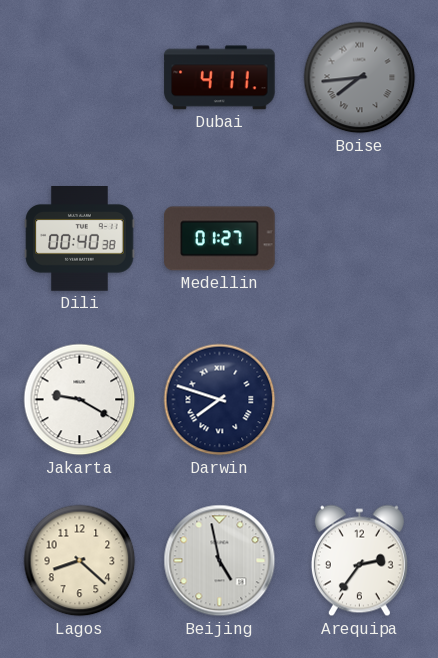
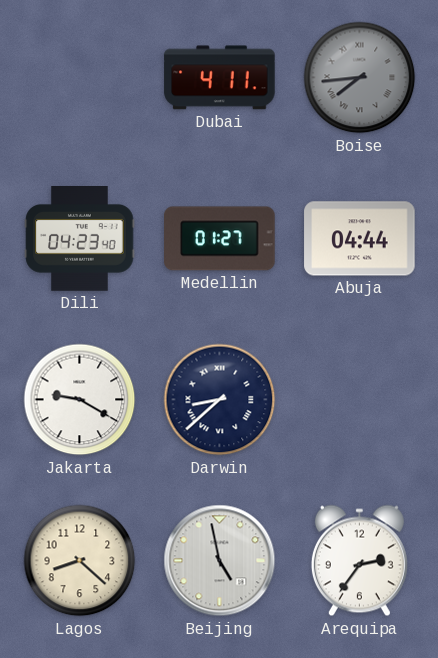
Dili: 00:40 -> 04:23 (80, 239)
Abuja: none -> 04:44 (360, 239)
Darwin: 7:48 -> 8:38 (220, 400)
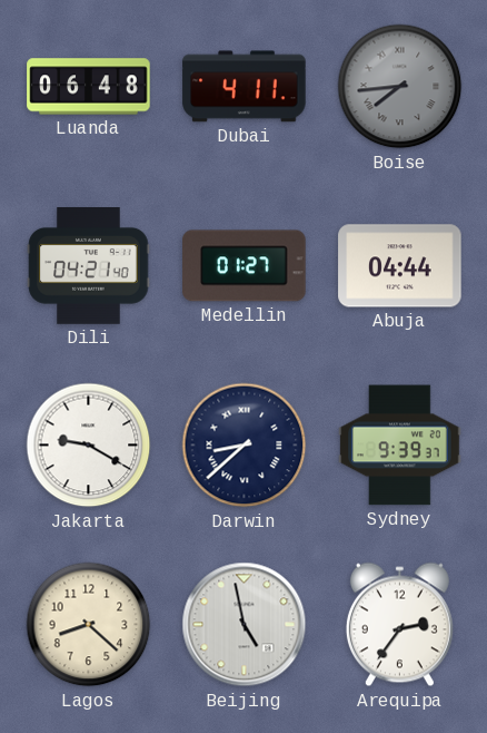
Luanda: none -> 06:48 (89, 87)
Dili: 04:23 -> 04:21 (89, 266)
Sydney: none -> 9:39 (400, 446)
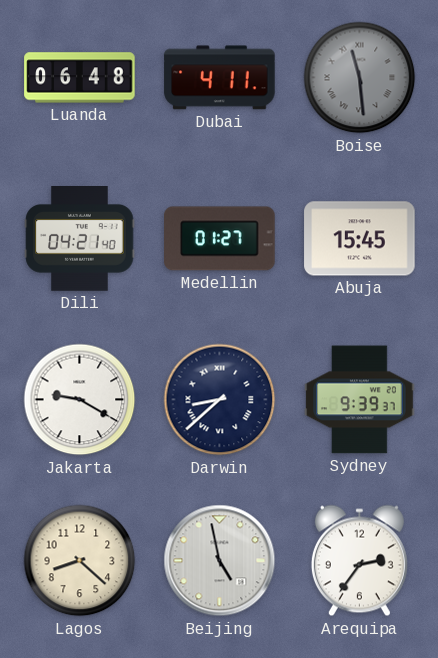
Boise: 7:44 -> 11:29 (360, 78)
Abuja: 04:44 -> 15:45 (360, 239)
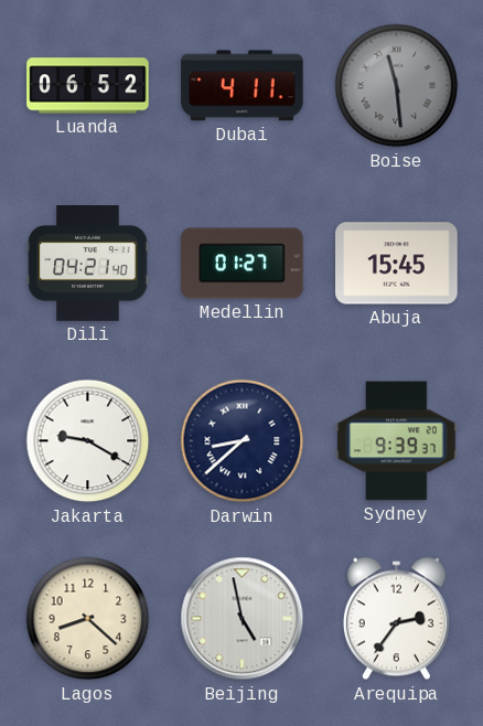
Luanda: 06:48 -> 06:52 (88, 86)
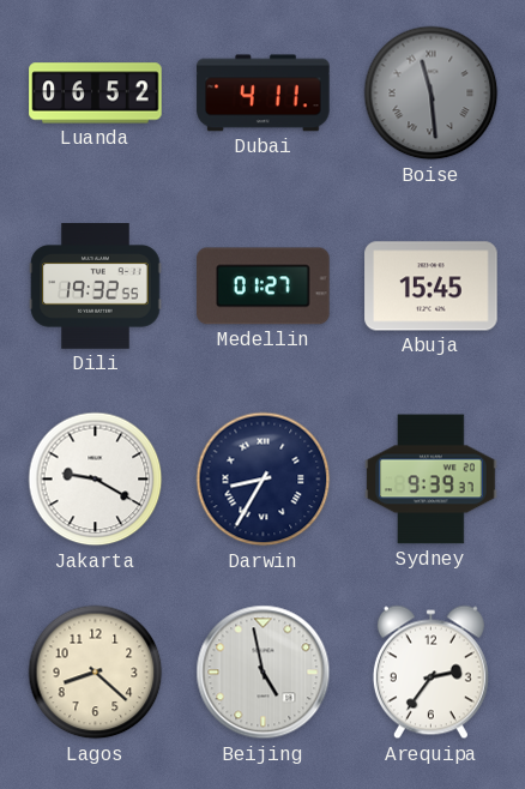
Dili: 04:21 -> 19:32 (96, 287)
Darwin: 8:38 -> 8:35 (264, 480)
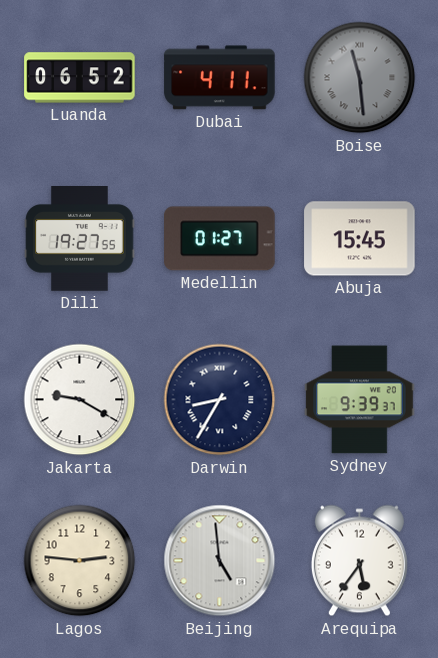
Dili: 19:32 -> 19:27 (80, 239)
Lagos: 8:22 -> 2:46 (80, 561)
Beijing: 4:58 -> 4:59 (220, 561)
Arequipa: 2:36 -> 5:36 (359, 561)
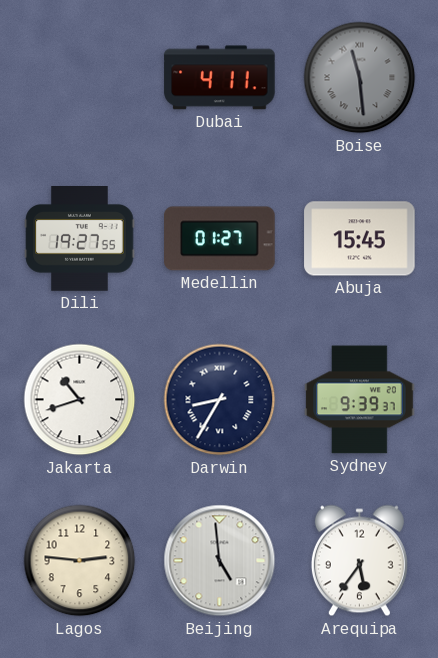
Luanda: 06:52 -> none (80, 78)
Jakarta: 9:20 -> 10:42 (80, 400)
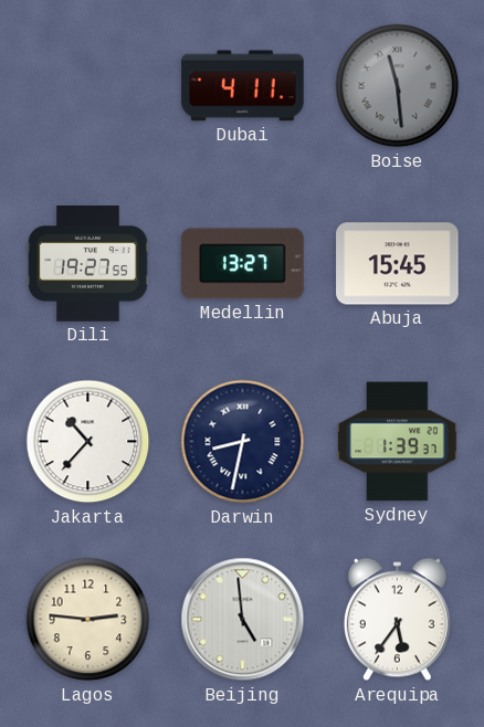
Medellin: 01:27 -> 13:27 (243, 264)
Jakarta: 10:42 -> 10:37 (88, 442)
Darwin: 8:35 -> 8:32 (243, 442)
Sydney: 9:39 -> 1:39 (398, 442)
